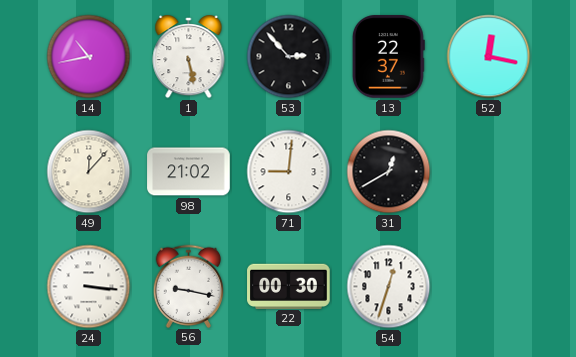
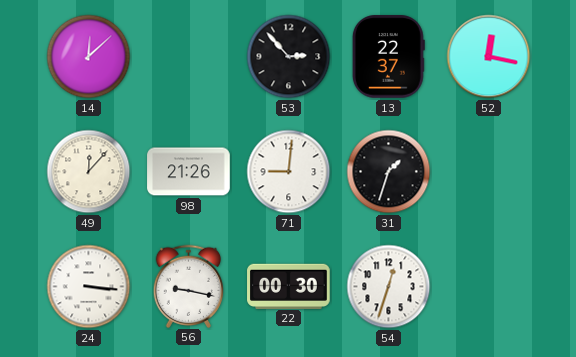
14: 10:43 -> 12:08 (89, 57)
1: 5:28 -> none (189, 58)
98: 21:02 -> 21:26 (189, 172)
31: 12:40 -> 1:33 (389, 172)
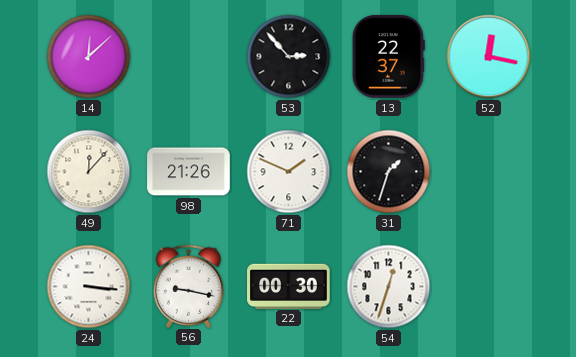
71: 9:01 -> 1:49 (289, 172)
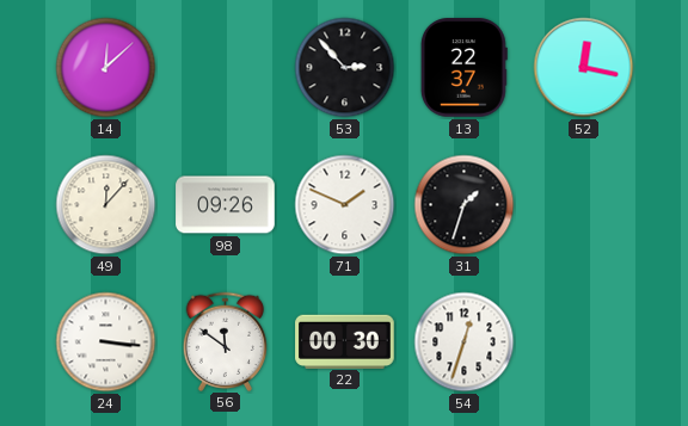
98: 21:26 -> 09:26 (226, 205)
56: 9:17 -> 11:51 (226, 341)
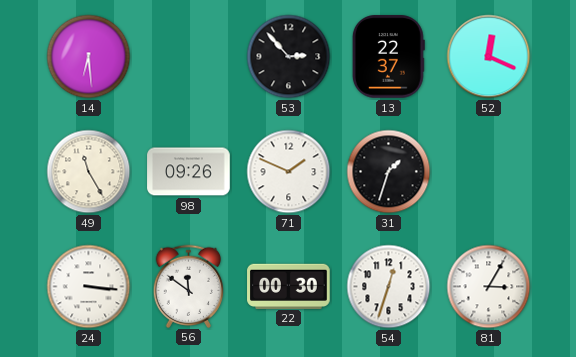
14: 12:08 -> 6:29 (89, 57)
52: 12:17 -> 12:19 (489, 57)
49: 12:07 -> 11:25 (89, 172)
81: none -> 3:05 (489, 287)
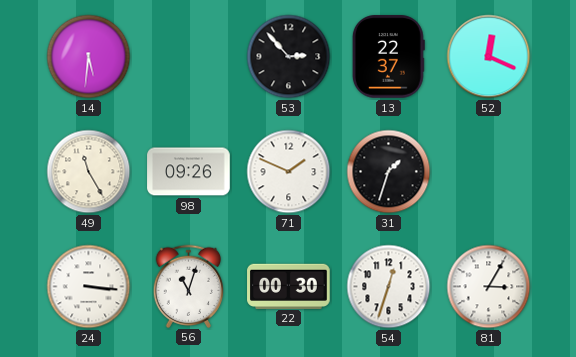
14: 6:29 -> 5:31 (89, 57)
56: 11:51 -> 11:03 (189, 286)
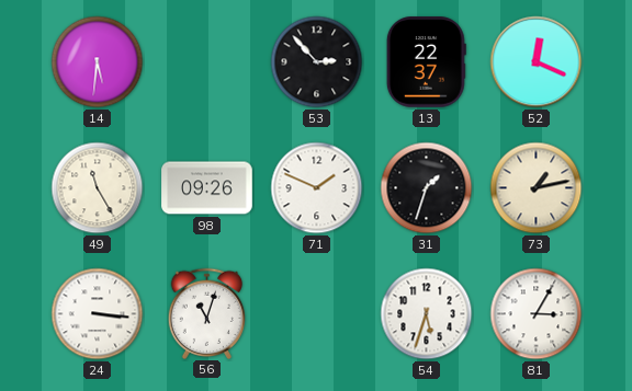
73: none -> 1:13 (537, 188)
22: 00:30 -> none (289, 286)
54: 12:33 -> 5:33 (427, 314)
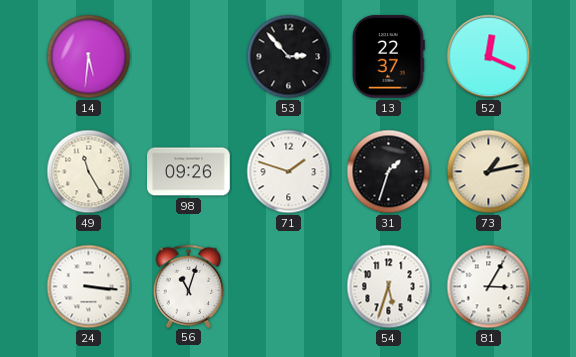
71: 1:49 -> 1:48 (289, 172)
